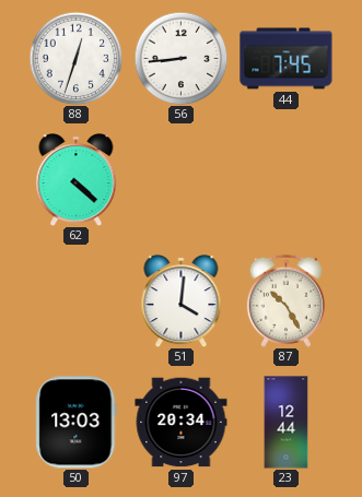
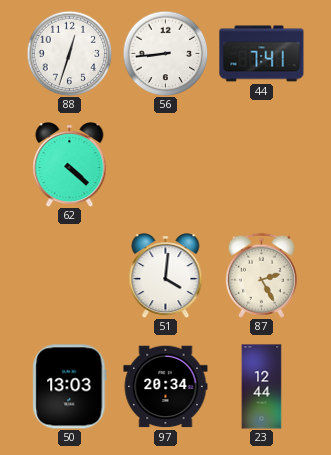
44: 7:45 -> 7:41 (262, 54)
87: 10:25 -> 2:25 (261, 275)
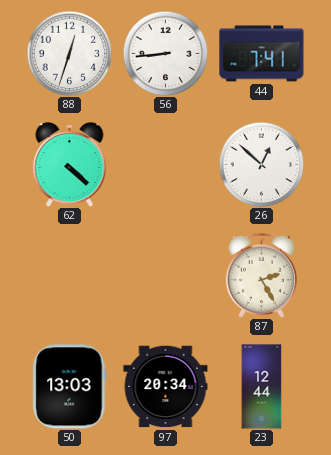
26: none -> 12:52 (261, 164)
51: 4:01 -> none (166, 276)
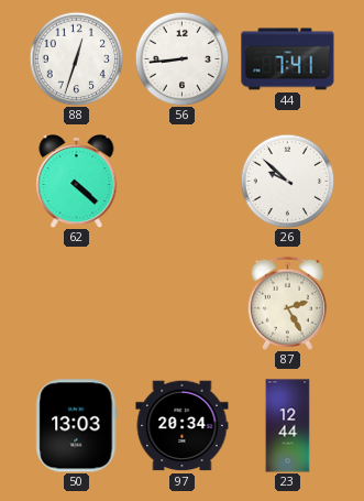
26: 12:52 -> 9:52 (287, 181)
